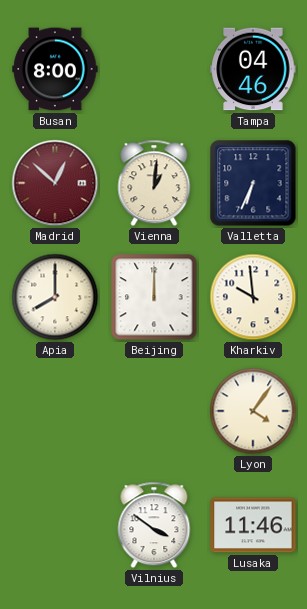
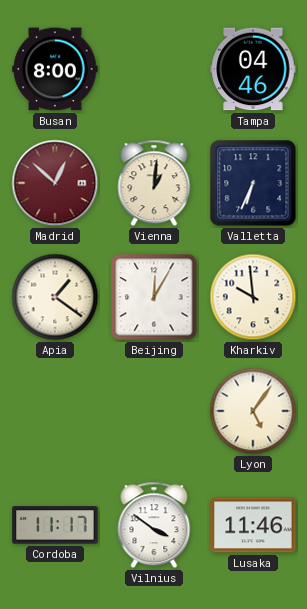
Apia: 8:00 -> 1:21 (55, 297)
Beijing: 12:00 -> 12:05 (154, 297)
Lyon: 4:06 -> 5:06 (253, 411)
Cordoba: none -> 11:17 (55, 525)
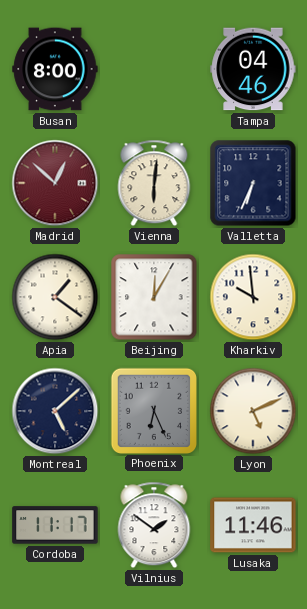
Vienna: 1:01 -> 6:01 (154, 183)
Montreal: none -> 5:08 (55, 411)
Phoenix: none -> 6:26 (153, 410)
Lyon: 5:06 -> 5:11 (253, 411)
Vilnius: 3:51 -> 1:51 (154, 525)
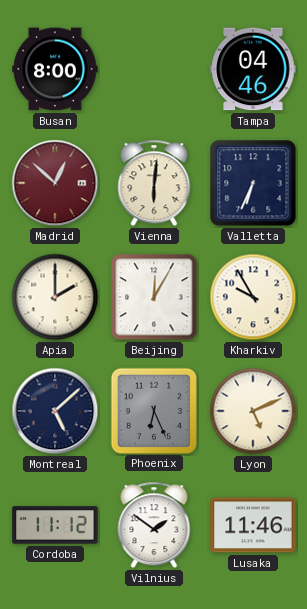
Apia: 1:21 -> 2:00 (55, 297)
Kharkiv: 9:59 -> 9:55 (253, 297)
Cordoba: 11:17 -> 11:12 (55, 525)
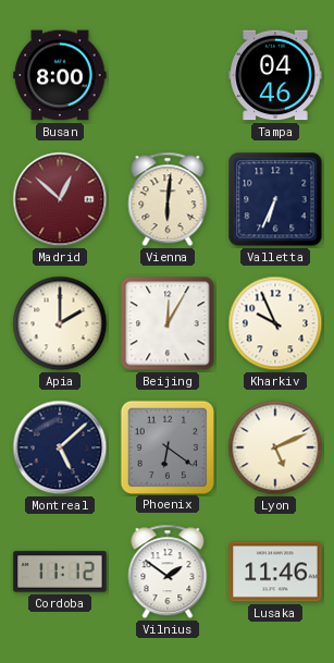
Kharkiv: 9:55 -> 9:56 (275, 323)
Phoenix: 6:26 -> 6:21 (166, 446)
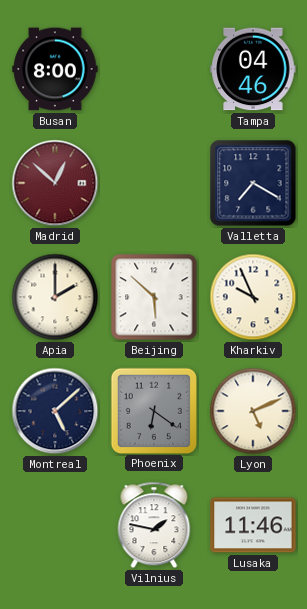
Vienna: 6:01 -> none (168, 199)
Valletta: 6:34 -> 7:20 (253, 183)
Beijing: 12:05 -> 5:52 (154, 297)
Cordoba: 11:12 -> none (60, 572)
Vilnius: 1:51 -> 1:47 (154, 525)
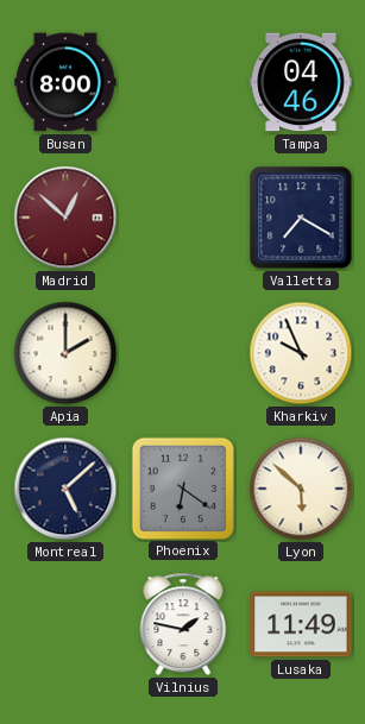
Beijing: 5:52 -> none (154, 297)
Lyon: 5:11 -> 5:52 (301, 489)
Lusaka: 11:46 -> 11:49 (301, 624)
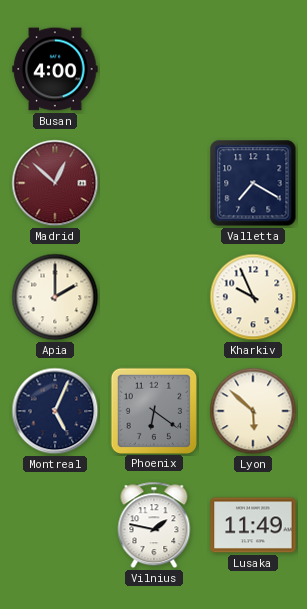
Busan: 8:00 -> 4:00 (55, 69)
Tampa: 04:46 -> none (301, 82)
Montreal: 5:08 -> 5:04 (55, 411)
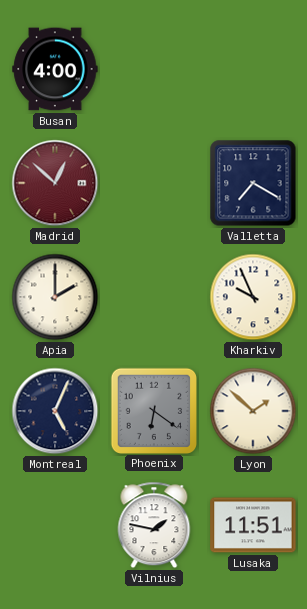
Lyon: 5:52 -> 1:52 (253, 411)
Lusaka: 11:49 -> 11:51 (253, 525)
